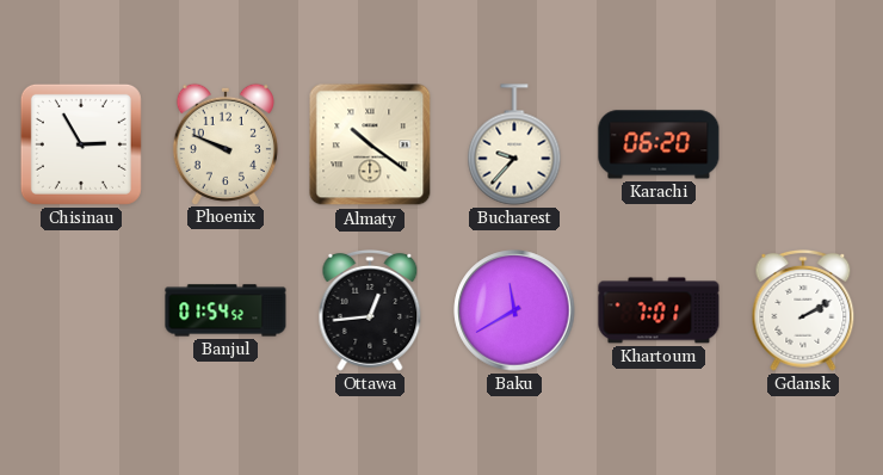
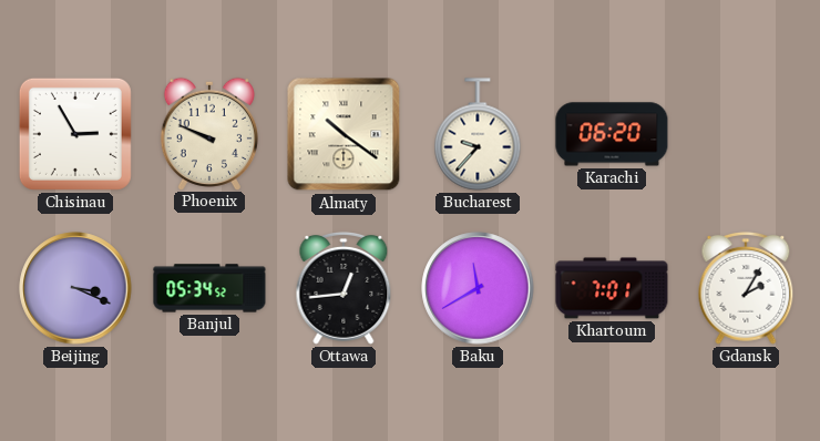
Beijing: none -> 3:19 (75, 288)
Banjul: 01:54 -> 05:34 (209, 288)
Gdansk: 2:10 -> 2:05 (746, 289)
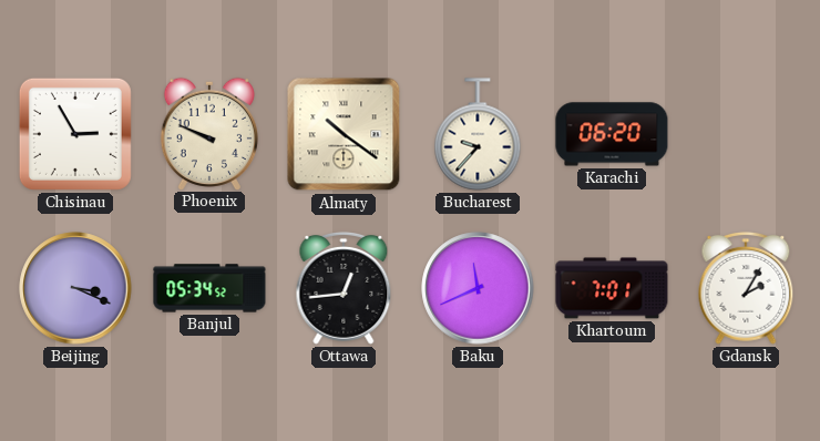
Baku: 11:40 -> 11:41 (478, 288)
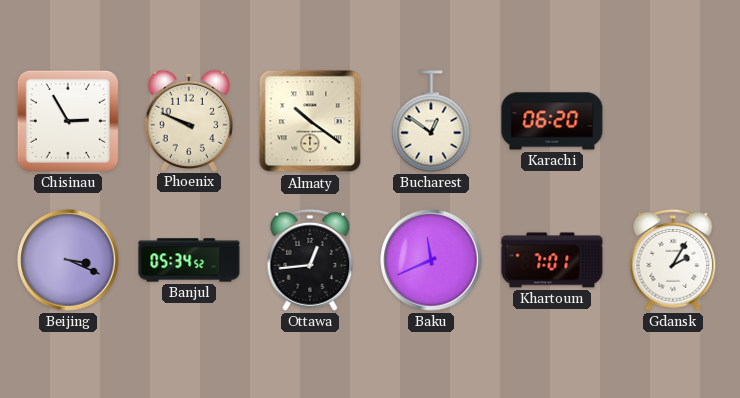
Bucharest: 9:37 -> 12:51 (431, 121)
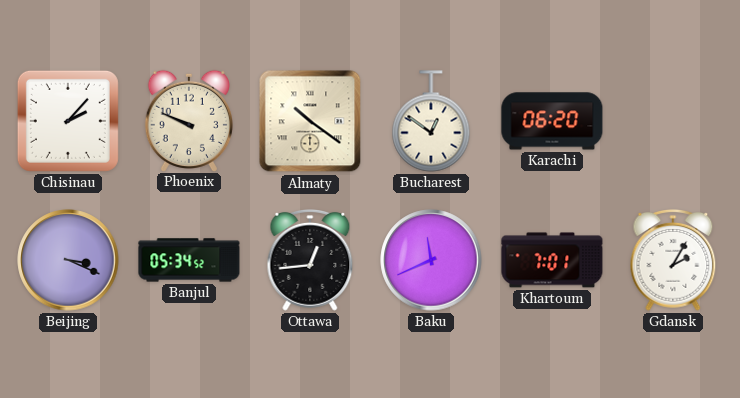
Chisinau: 2:55 -> 2:07 (68, 121)
